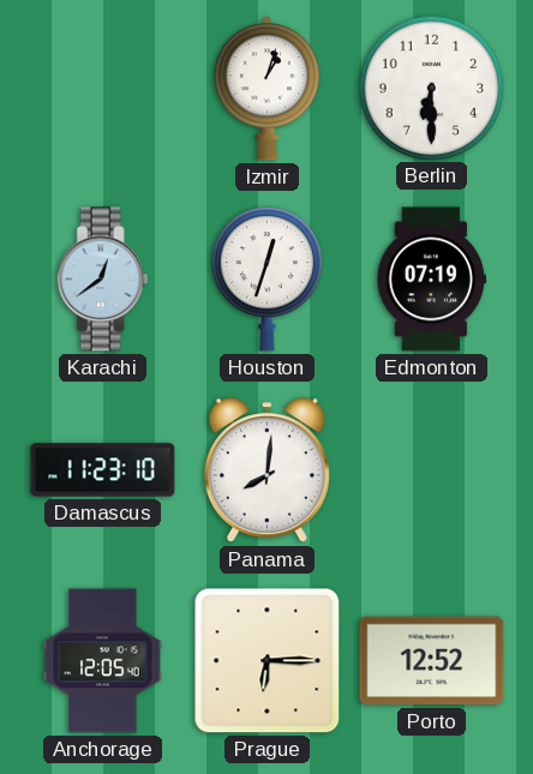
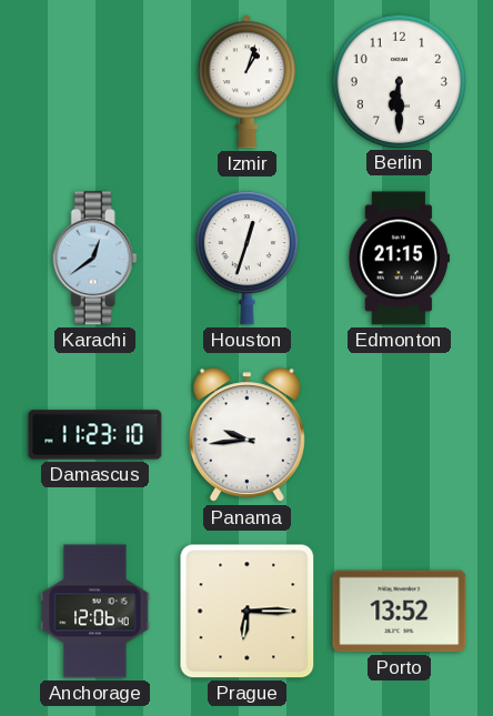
Edmonton: 07:19 -> 21:15 (399, 259)
Panama: 8:01 -> 9:44 (247, 435)
Anchorage: 12:05 -> 12:06 (95, 612)
Porto: 12:52 -> 13:52 (400, 612)
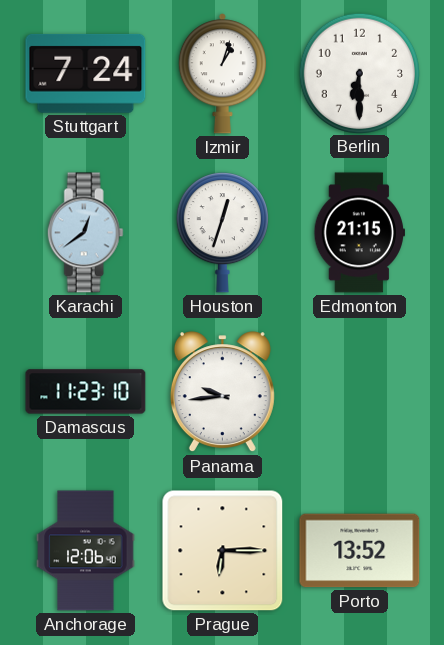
Stuttgart: none -> 7:24 (86, 73)
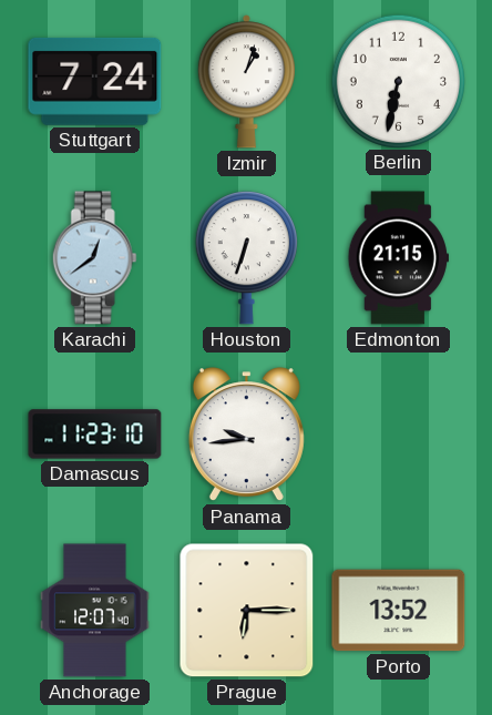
Berlin: 6:30 -> 6:32 (398, 81)
Houston: 12:33 -> 6:33 (246, 258)
Anchorage: 12:06 -> 12:07 (95, 611)
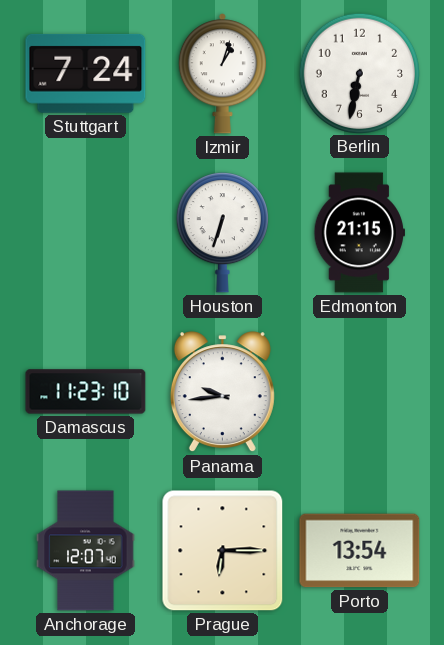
Karachi: 12:39 -> none (94, 258)
Porto: 13:52 -> 13:54 (360, 551)
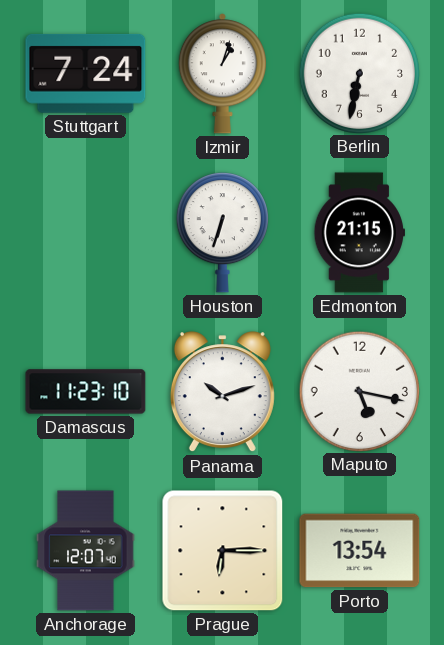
Panama: 9:44 -> 10:12 (222, 392)
Maputo: none -> 5:17 (359, 391)
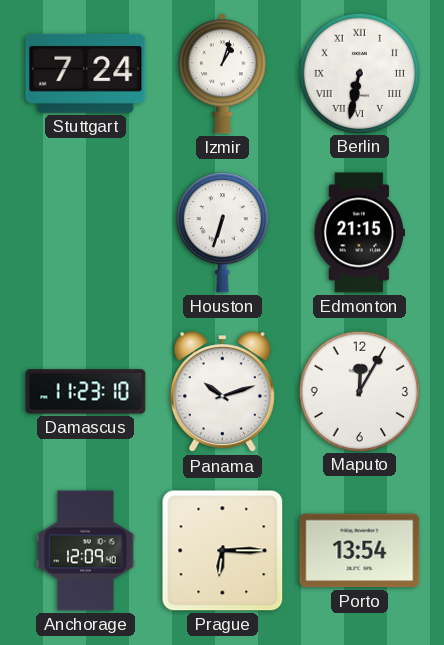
Berlin numerals: Arabic -> Roman (359, 73)
Maputo: 5:17 -> 12:05 (359, 391)
Anchorage: 12:07 -> 12:09 (86, 551)
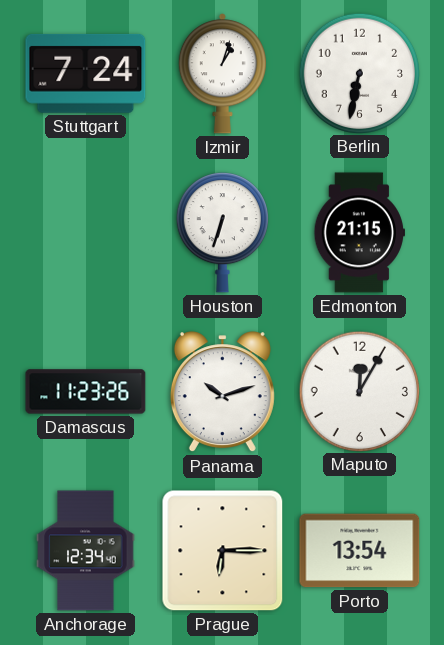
Berlin numerals: Roman -> Arabic (359, 73)
Damascus: 11:23:10 -> 11:23:26 (86, 392)
Anchorage: 12:09 -> 12:34 (86, 551)
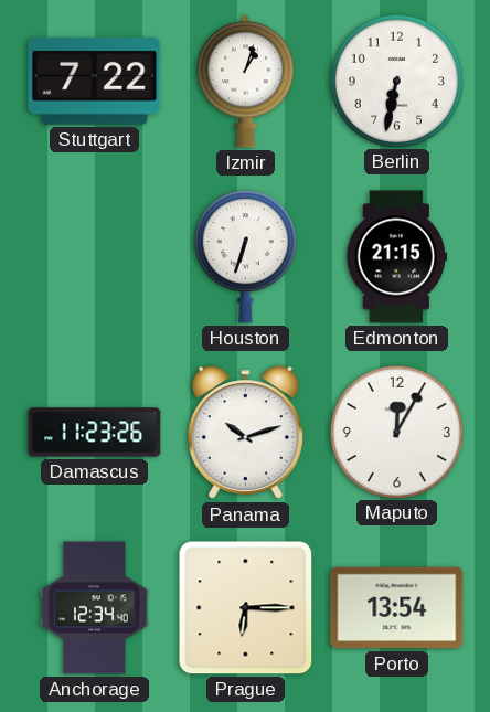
Stuttgart: 7:24 -> 7:22 (95, 81)
